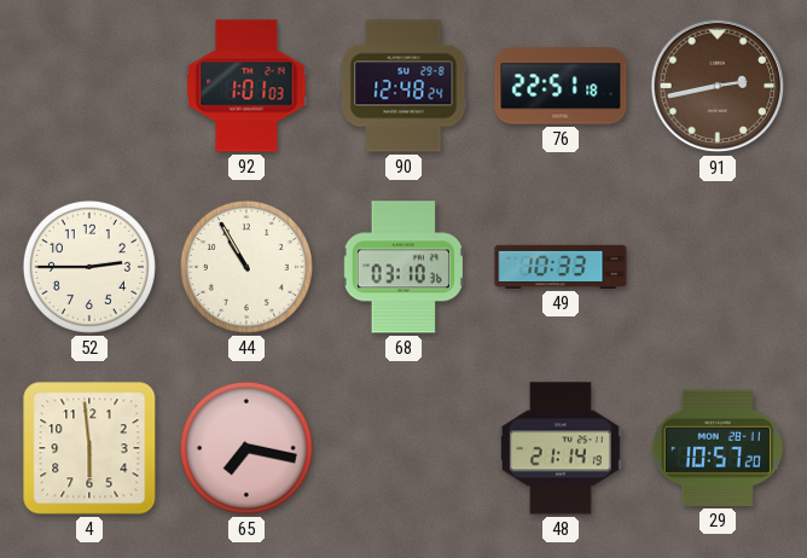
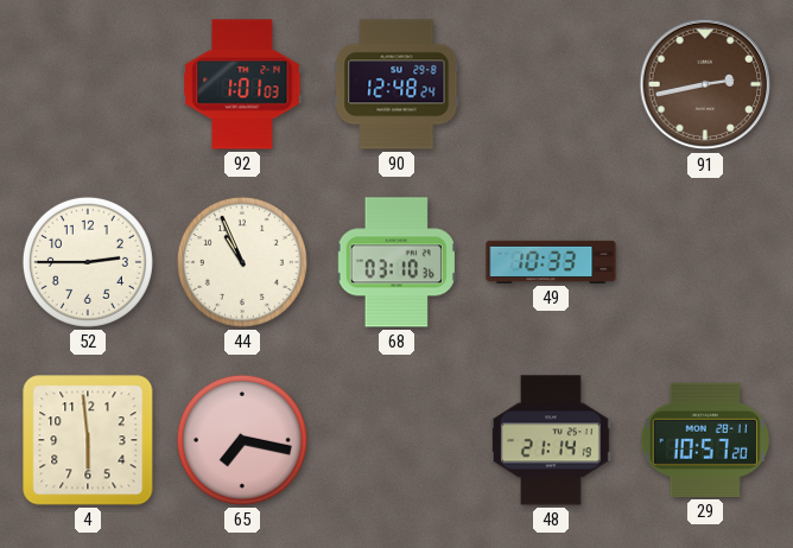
76: 22:51 -> none (561, 86)
44: 10:55 -> 10:56 (242, 262)
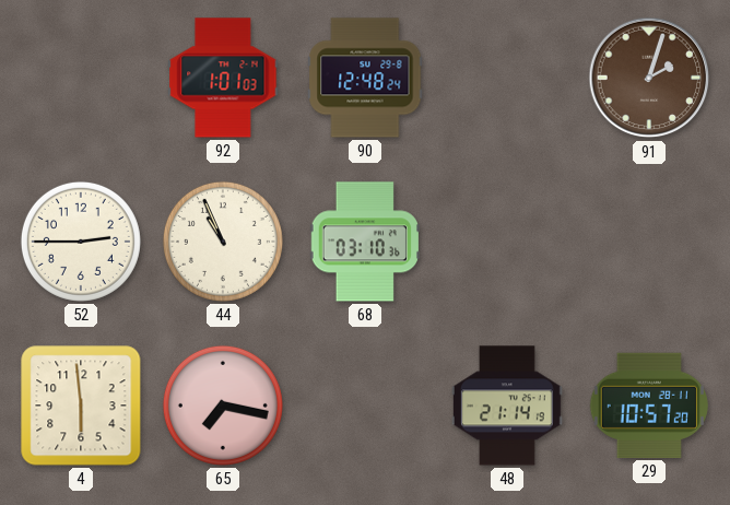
91: 2:43 -> 2:03 (649, 78)
49: 10:33 -> none (551, 262)
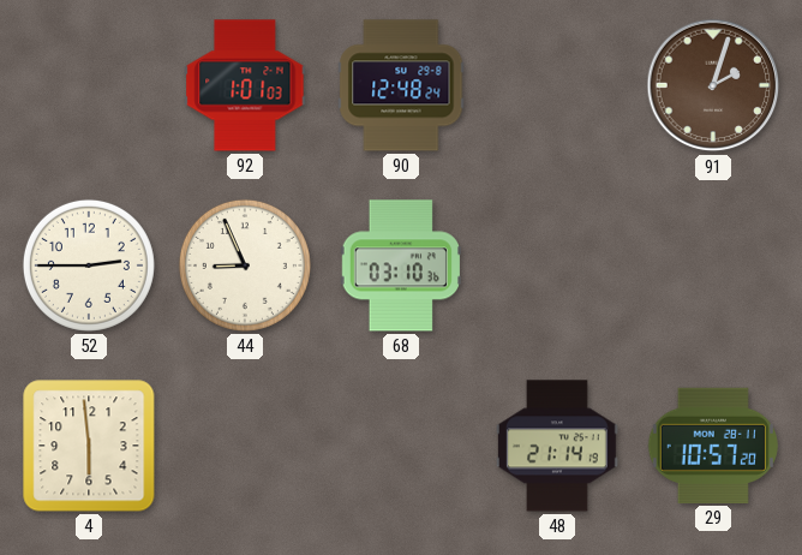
44: 10:56 -> 8:56 (245, 265)
65: 7:17 -> none (223, 406)
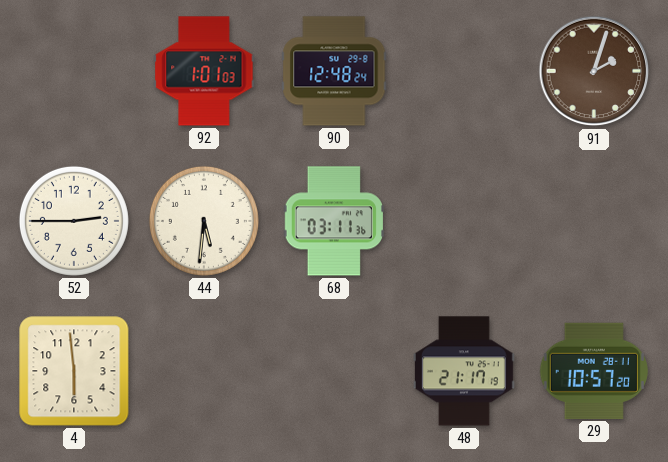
44: 8:56 -> 5:31 (204, 221)
68: 03:10 -> 03:11 (334, 221)
48: 21:14 -> 21:17 (465, 371)
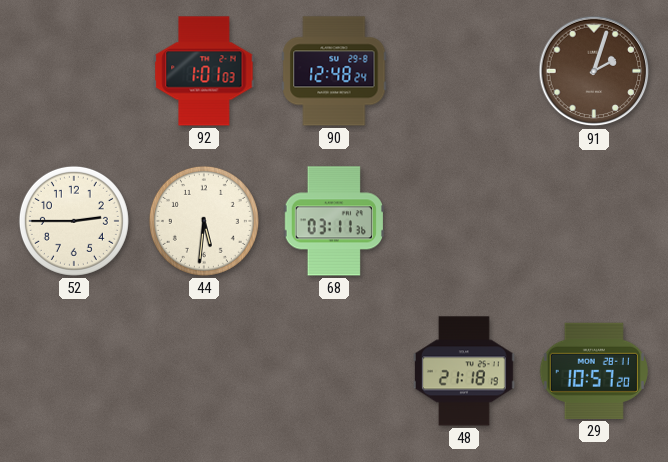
4: 5:59 -> none (74, 371)
48: 21:17 -> 21:18 (465, 371)
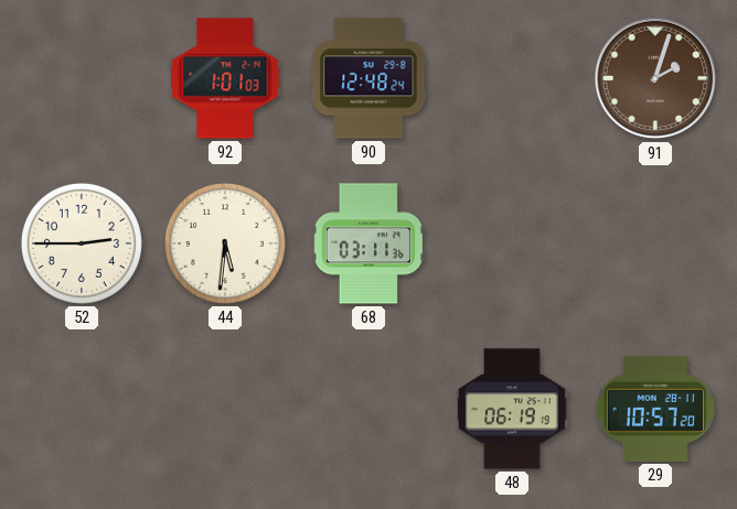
48: 21:18 -> 06:19 (513, 409)
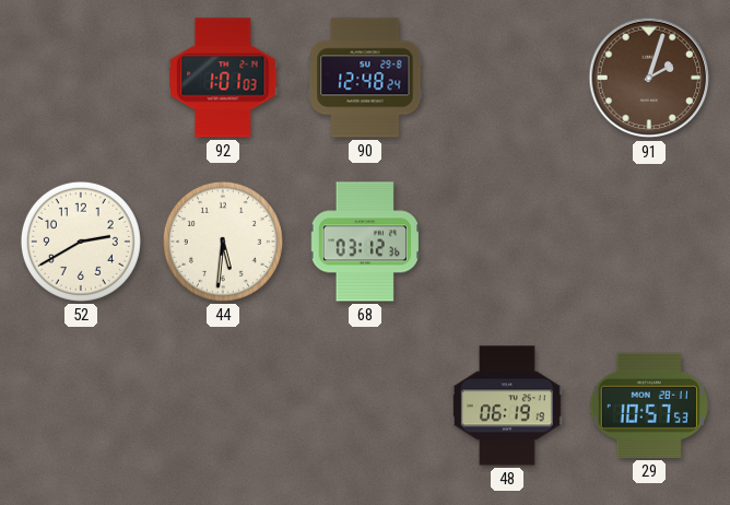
52: 2:45 -> 2:40 (81, 242)
68: 03:11 -> 03:12 (365, 242)
29: 10:57:20 -> 10:57:53 (649, 406)
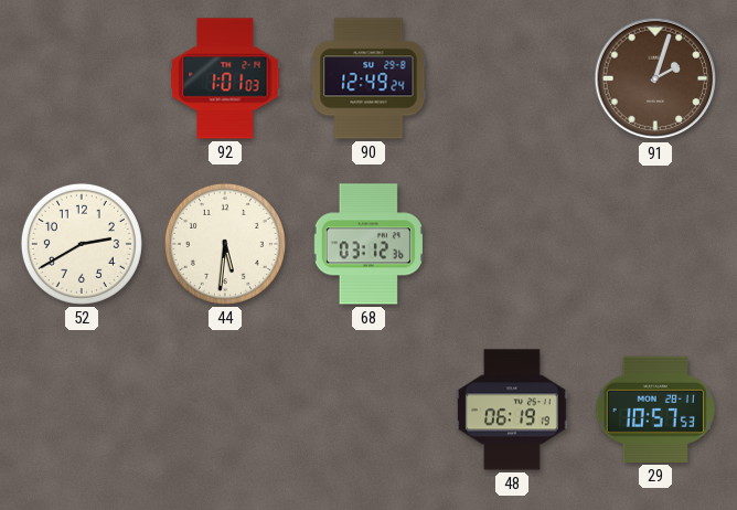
90: 12:48 -> 12:49 (368, 78)
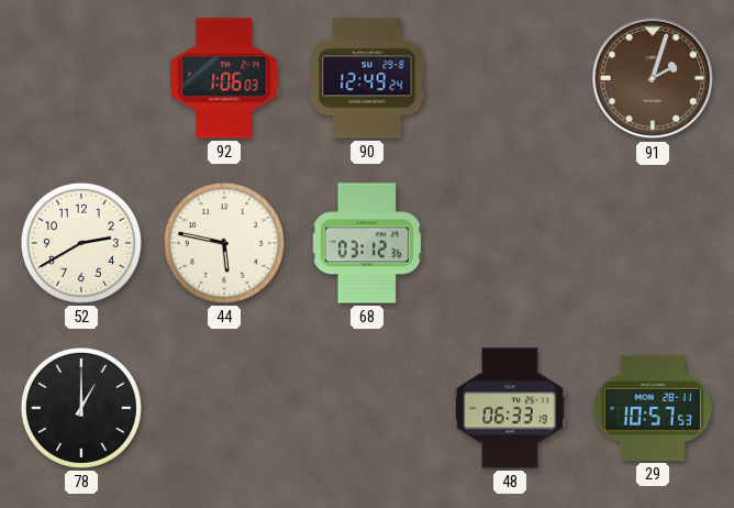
92: 1:01 -> 1:06 (224, 78)
44: 5:31 -> 5:47 (224, 243)
78: none -> 1:00 (81, 408)
48: 06:19 -> 06:33 (511, 408)
